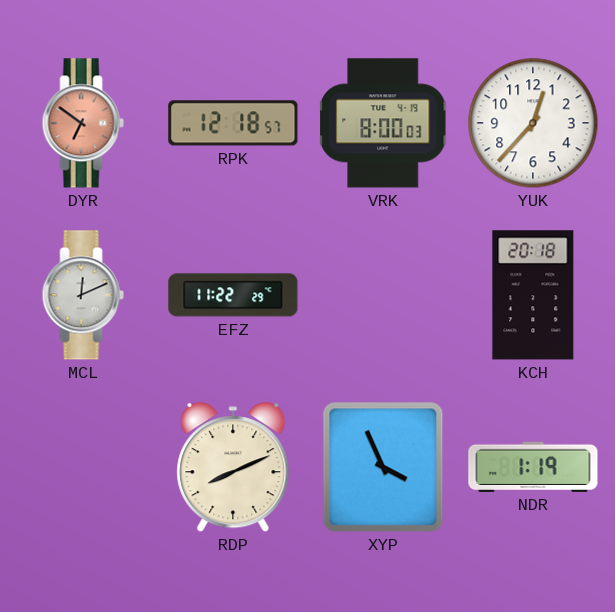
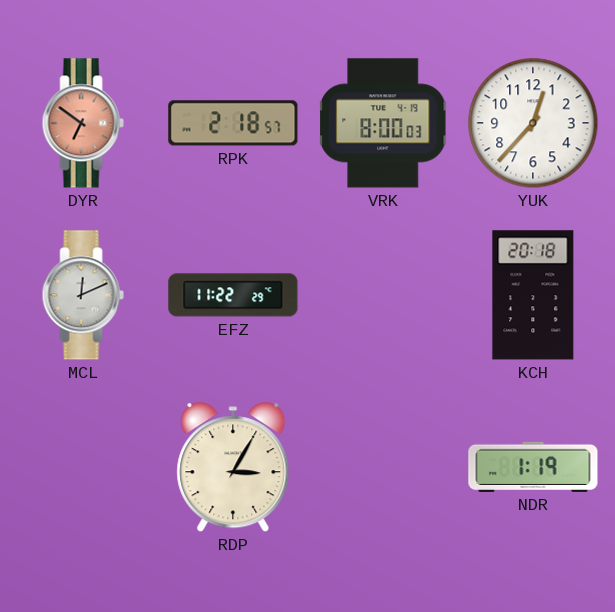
RPK: 12:18 -> 2:18 (233, 123)
RDP: 8:11 -> 3:05 (233, 468)
XYP: 3:56 -> none (383, 467)
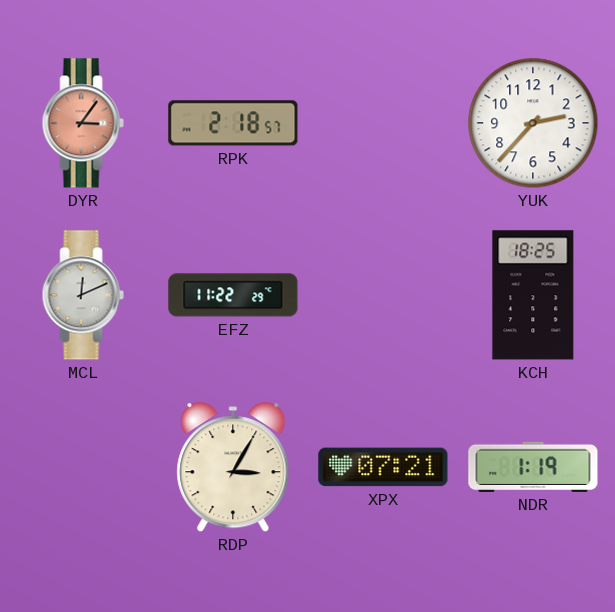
DYR: 6:51 -> 3:06 (83, 123)
VRK: 8:00 -> none (383, 123)
YUK: 12:37 -> 2:37 (533, 123)
KCH: 20:18 -> 18:25 (533, 295)
XPX: none -> 07:21 (383, 467)
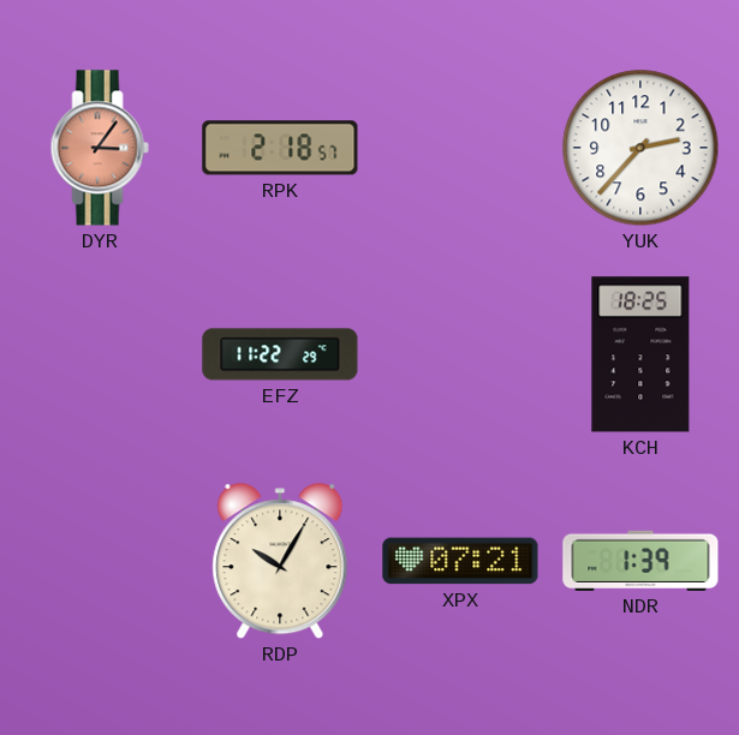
MCL: 12:11 -> none (83, 295)
RDP: 3:05 -> 10:05 (280, 562)
NDR: 1:19 -> 1:39 (640, 561)
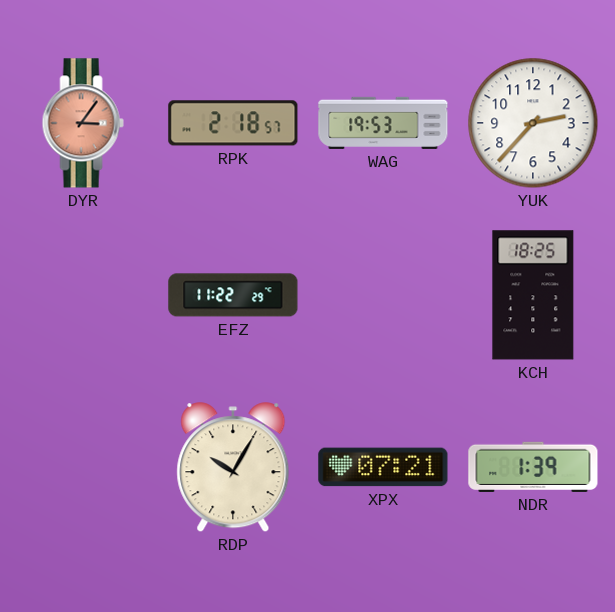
WAG: none -> 19:53 (383, 123)
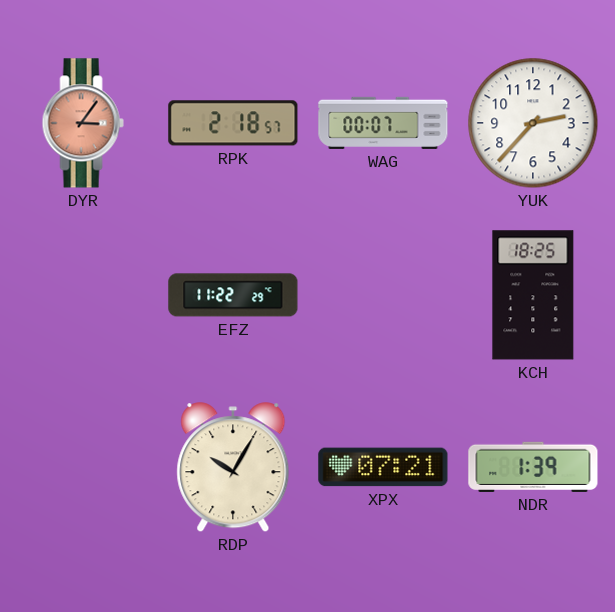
WAG: 19:53 -> 00:07 (383, 123)
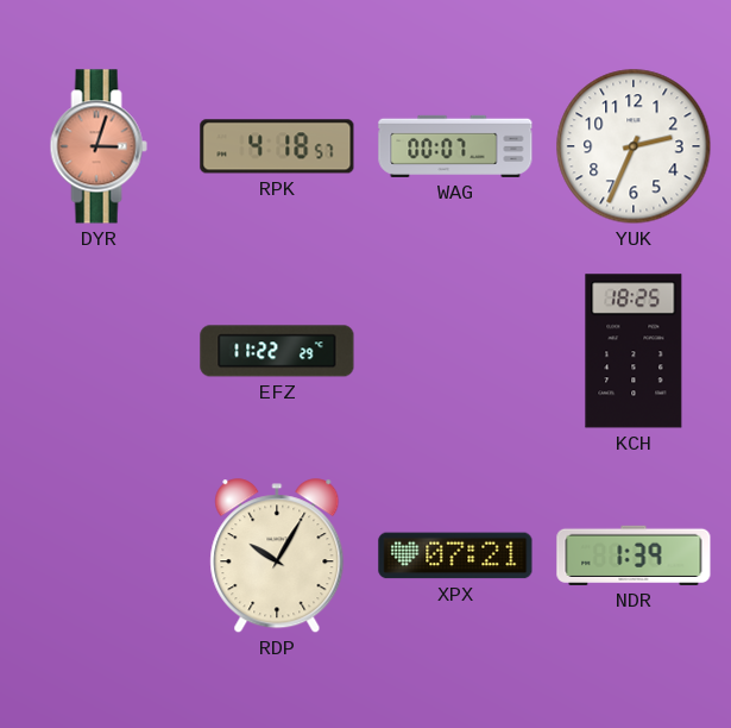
DYR: 3:06 -> 3:03 (99, 146)
RPK: 2:18 -> 4:18 (277, 146)
YUK: 2:37 -> 2:34 (634, 146)
